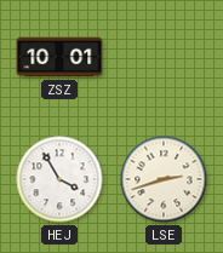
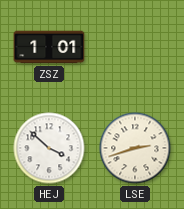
ZSZ: 10:01 -> 1:01 (49, 47)
HEJ: 3:55 -> 3:52 (49, 148)
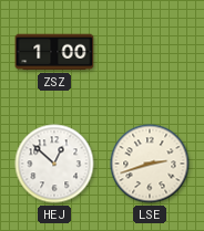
ZSZ: 1:01 -> 1:00 (54, 52)
HEJ: 3:52 -> 12:52 (54, 164)
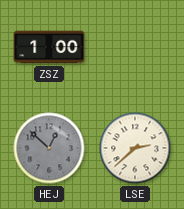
HEJ dial: white -> grey (49, 148)
LSE: 2:42 -> 2:38 (135, 148)
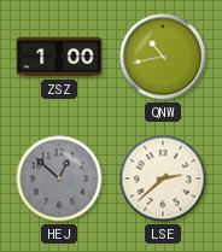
QNW: none -> 10:43 (163, 57)
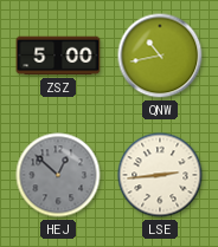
ZSZ: 1:00 -> 5:00 (58, 56)
LSE: 2:38 -> 2:44 (160, 175)
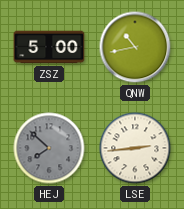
HEJ: 12:52 -> 7:52 (49, 148)
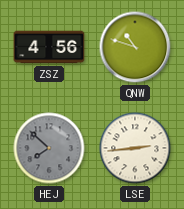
ZSZ: 5:00 -> 4:56 (49, 47)
QNW: 10:43 -> 10:48 (135, 47)
